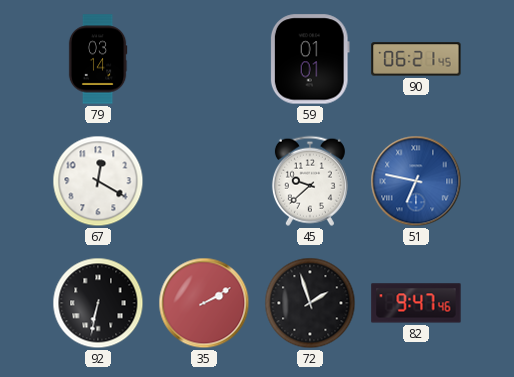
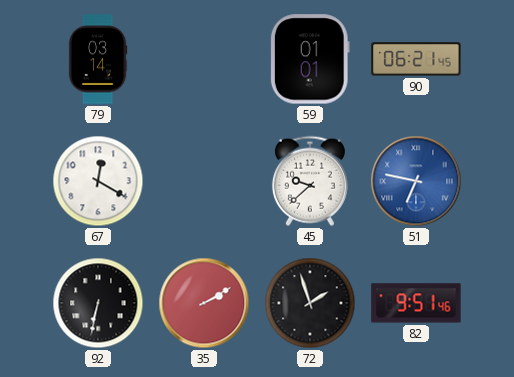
82: 9:47 -> 9:51 (416, 303)
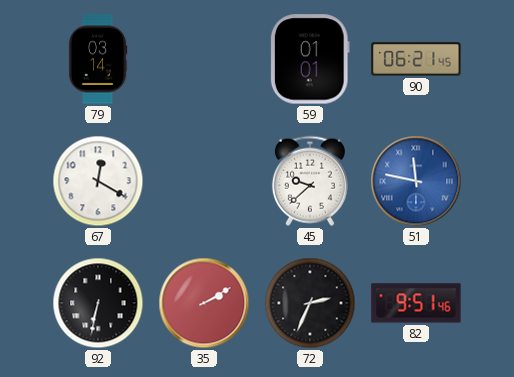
51: 6:47 -> 11:47 (416, 181)
72: 1:57 -> 2:34 (310, 303)
